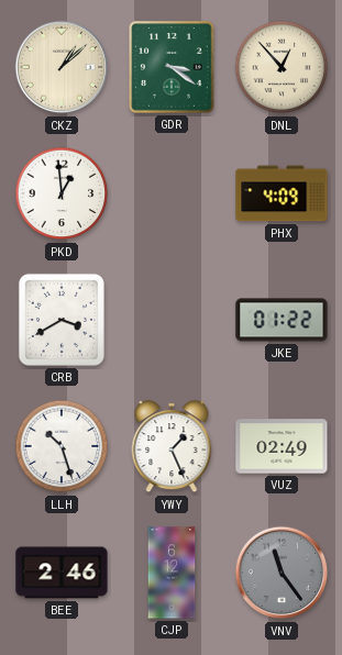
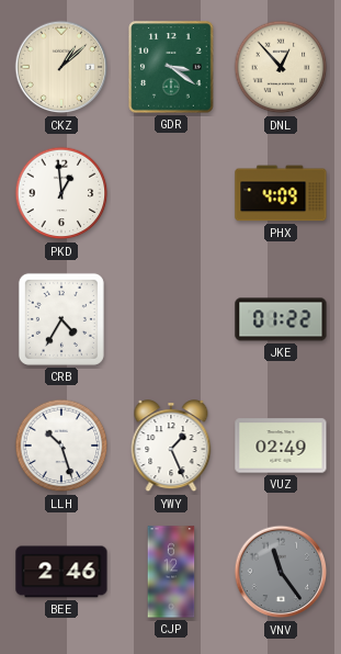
CRB: 3:40 -> 4:35 (61, 319)
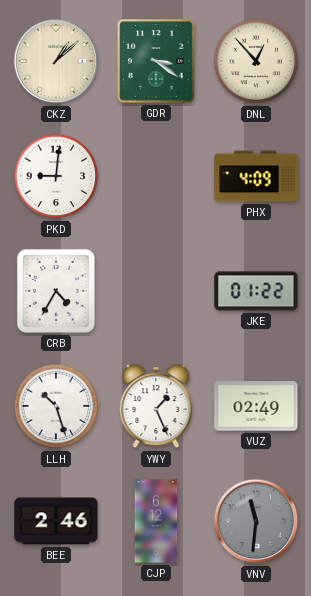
PKD: 12:59 -> 9:01 (56, 176)
VNV: 11:24 -> 11:31 (256, 521)
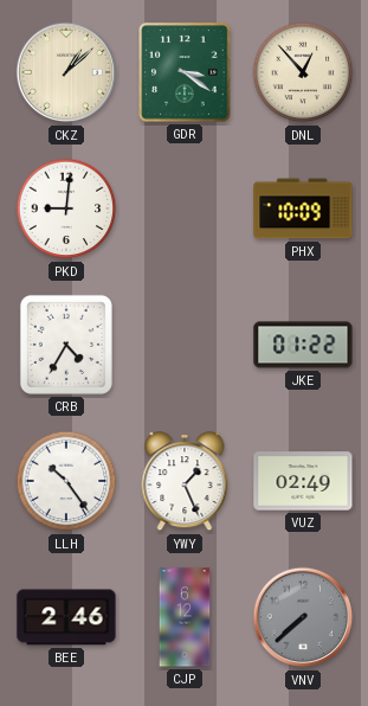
PHX: 4:09 -> 10:09 (303, 208)
LLH: 10:27 -> 10:24 (66, 481)
VNV: 11:31 -> 7:38 (303, 617)
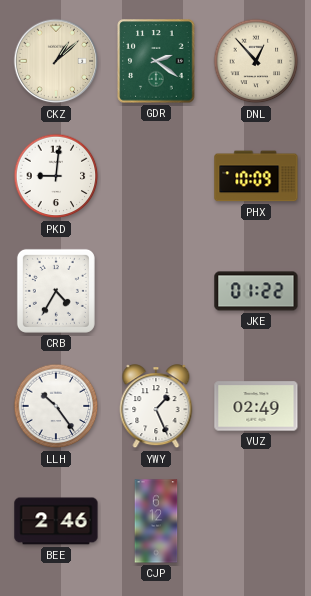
GDR: 3:21 -> 2:21 (156, 61)
VNV: 7:38 -> none (303, 617)
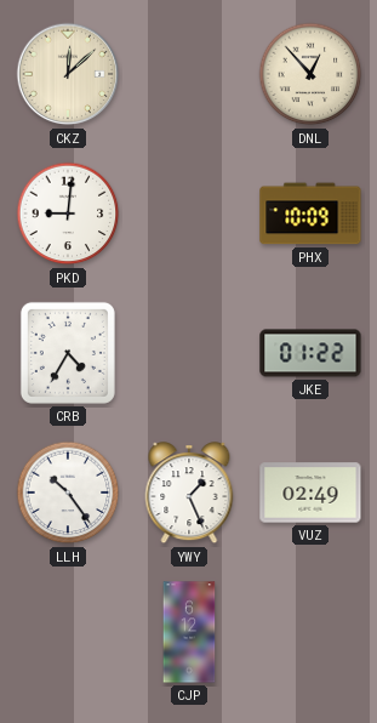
CKZ: 1:08 -> 12:08 (68, 74)
GDR: 2:21 -> none (156, 61)
BEE: 2:46 -> none (56, 521)
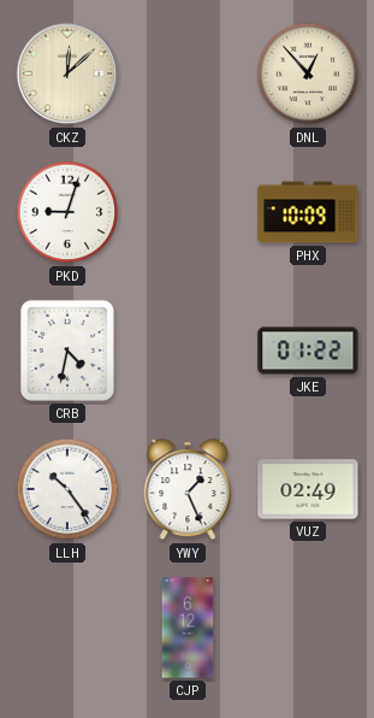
PKD: 9:01 -> 9:03 (67, 212)
CRB: 4:35 -> 4:32 (67, 351)
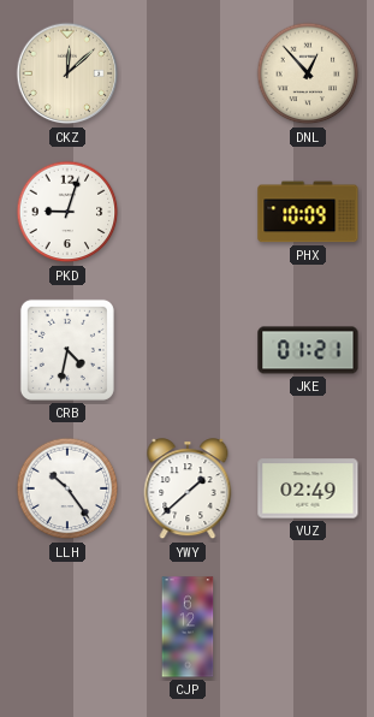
JKE: 01:22 -> 01:21 (308, 350)
YWY: 1:26 -> 1:38 (188, 490)
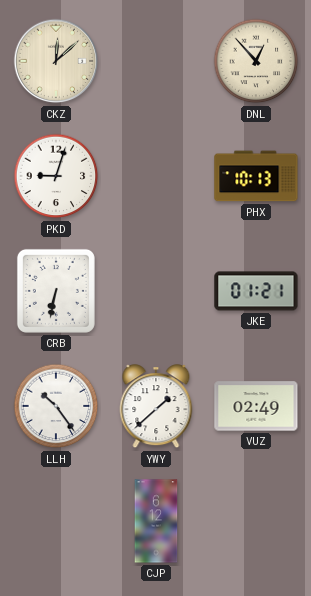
PHX: 10:09 -> 10:13 (256, 176)
CRB: 4:32 -> 6:32 (56, 291)
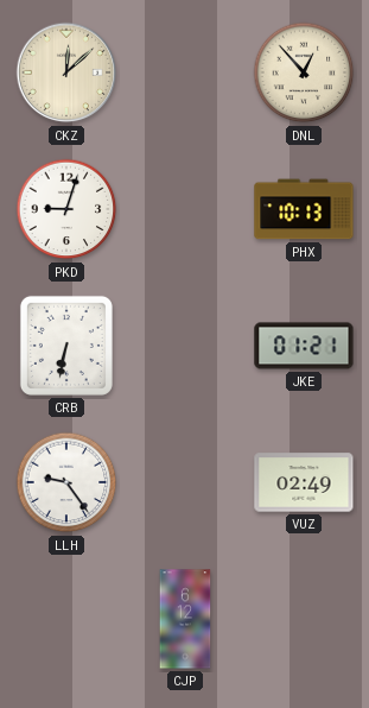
LLH: 10:24 -> 9:24 (66, 482)
YWY: 1:38 -> none (156, 407)
